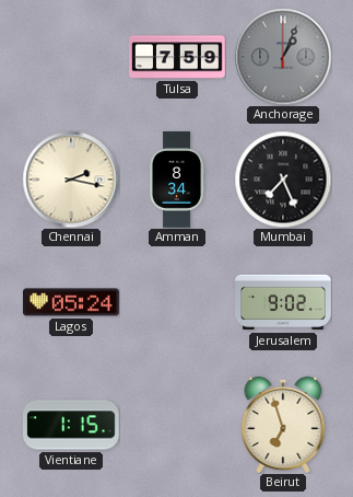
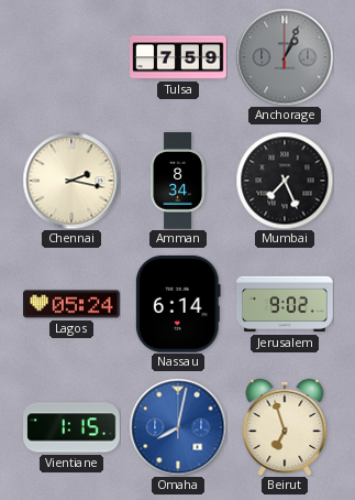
Nassau: none -> 6:14 (178, 304)
Omaha: none -> 8:02 (178, 427)
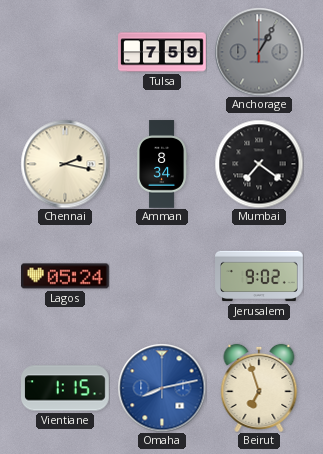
Anchorage: 1:04 -> 1:05 (259, 52)
Mumbai: 7:26 -> 7:21 (259, 164)
Nassau: 6:14 -> none (178, 304)
Omaha: 8:02 -> 8:13 (162, 388)
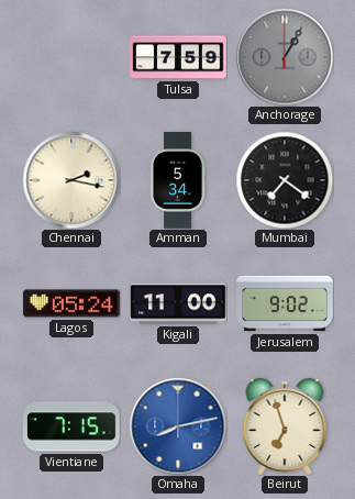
Amman: 8:34 -> 5:34 (178, 180)
Kigali: none -> 11:00 (179, 303)
Vientiane: 1:15 -> 7:15 (73, 426)
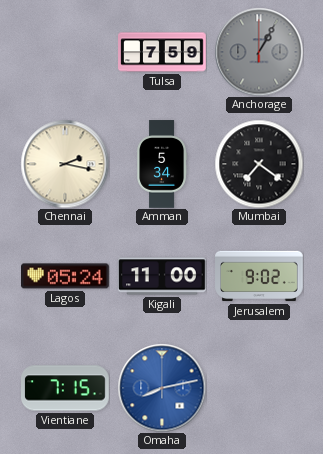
Beirut: 6:57 -> none (285, 426)
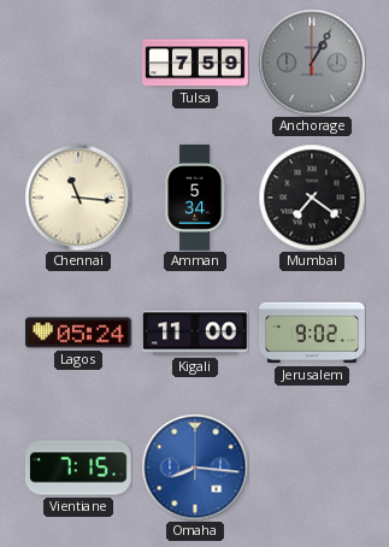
Chennai: 2:17 -> 11:16 (78, 198)
Omaha: 8:13 -> 8:16 (195, 467)
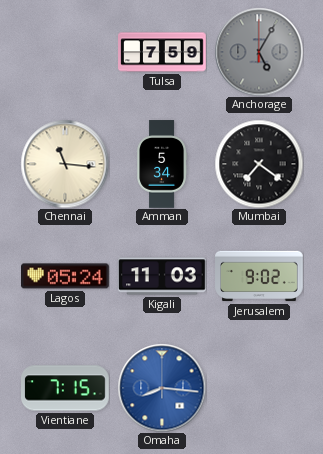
Anchorage: 1:05 -> 5:05 (259, 52)
Kigali: 11:00 -> 11:03 (163, 276)
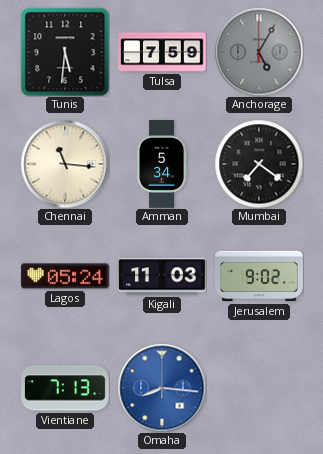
Tunis: none -> 5:31 (65, 52)
Vientiane: 7:15 -> 7:13 (66, 388)
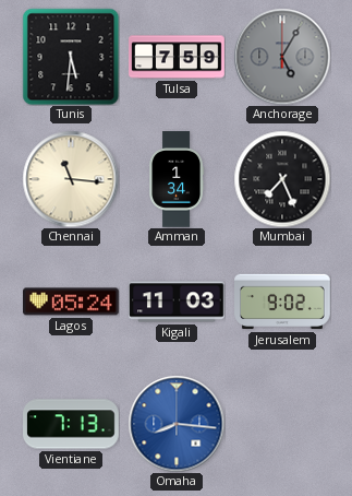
Amman: 5:34 -> 1:34 (177, 179)
Mumbai: 7:21 -> 7:26 (282, 179)
